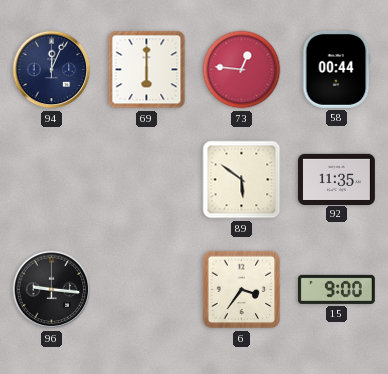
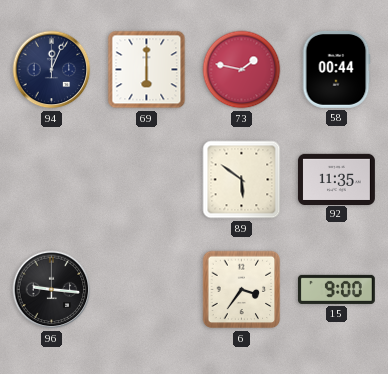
73: 12:46 -> 1:47 (242, 70)
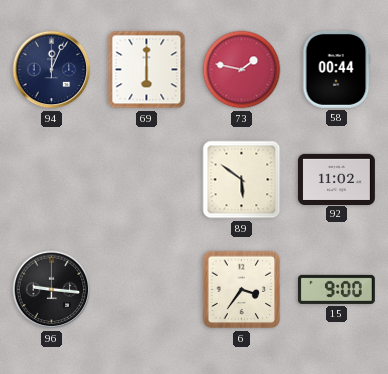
92: 11:35 -> 11:02 (336, 179)
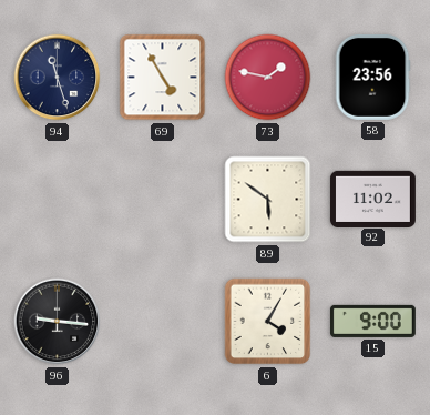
94: 12:04 -> 11:27 (58, 78)
69: 6:00 -> 4:55 (163, 78)
58: 00:44 -> 23:56 (372, 77)
6: 3:36 -> 4:05 (268, 322)
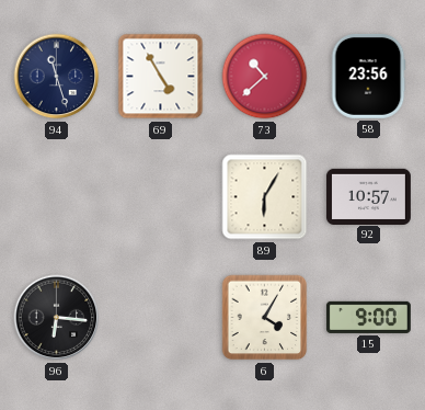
73: 1:47 -> 10:38 (265, 77)
89: 5:51 -> 6:05 (265, 197)
92: 11:02 -> 10:57 (368, 196)
96: 9:16 -> 6:16 (57, 318)
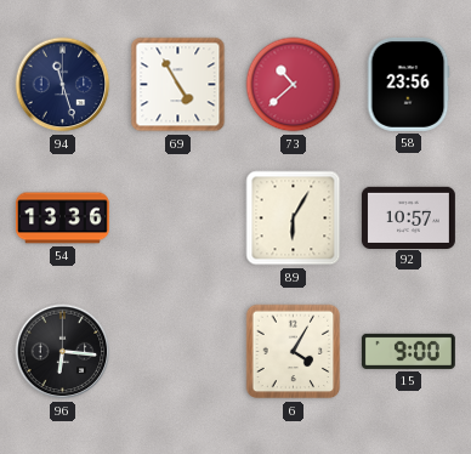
54: none -> 13:36 (62, 219)
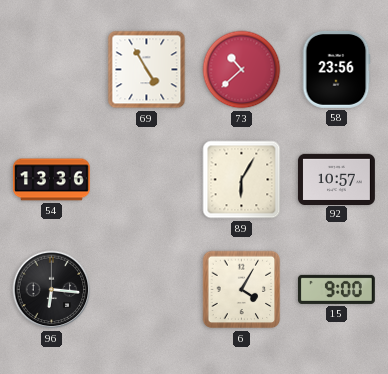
94: 11:27 -> none (63, 85)
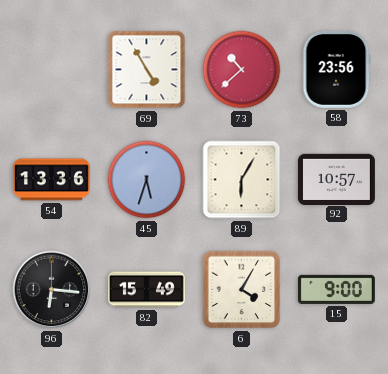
45: none -> 5:33 (147, 180)
82: none -> 15:49 (146, 290)
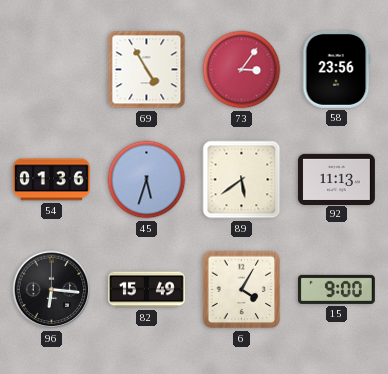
73: 10:38 -> 3:06 (242, 70)
54: 13:36 -> 01:36 (51, 180)
89: 6:05 -> 5:39 (242, 180)
92: 10:57 -> 11:13 (336, 179)
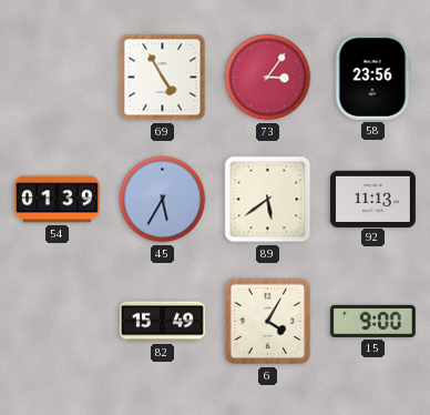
54: 01:36 -> 01:39 (57, 200)
45: 5:33 -> 5:35 (163, 200)
96: 6:16 -> none (52, 290)
